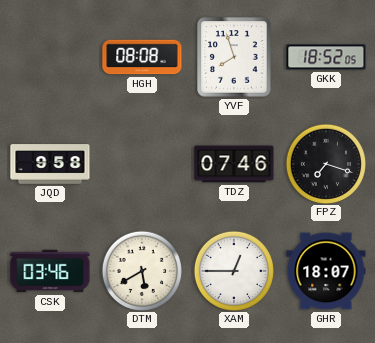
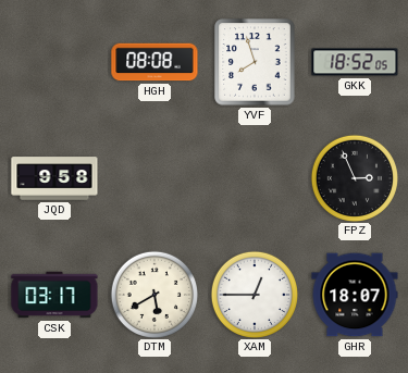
TDZ: 07:46 -> none (234, 164)
FPZ: 7:18 -> 2:56 (354, 177)
CSK: 03:46 -> 03:17 (54, 295)
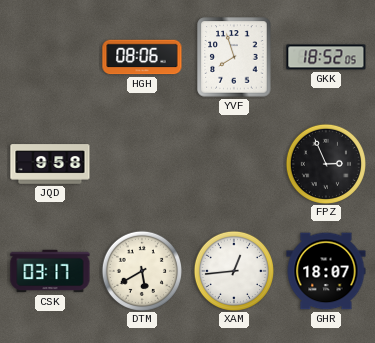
HGH: 08:08 -> 08:06 (142, 57)
XAM: 12:45 -> 12:44 (233, 270)
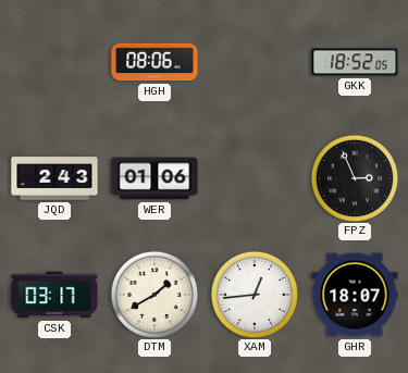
YVF: 7:57 -> none (234, 57)
JQD: 9:58 -> 2:43 (54, 178)
WER: none -> 01:06 (154, 178)
DTM: 5:40 -> 1:40 (153, 294)
